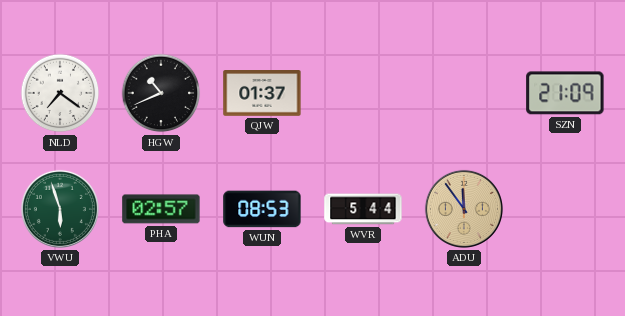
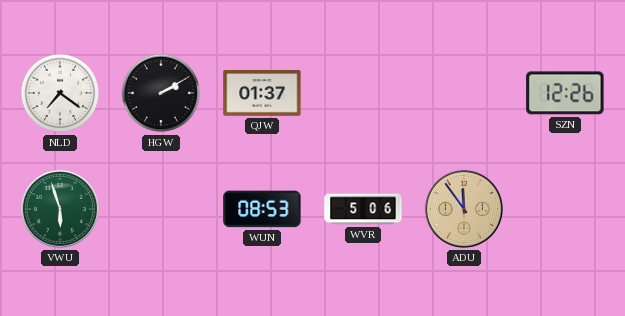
HGW: 10:41 -> 2:10 (161, 93)
SZN: 21:09 -> 12:26 (565, 93)
PHA: 02:57 -> none (161, 209)
WVR: 5:44 -> 5:06 (363, 209)
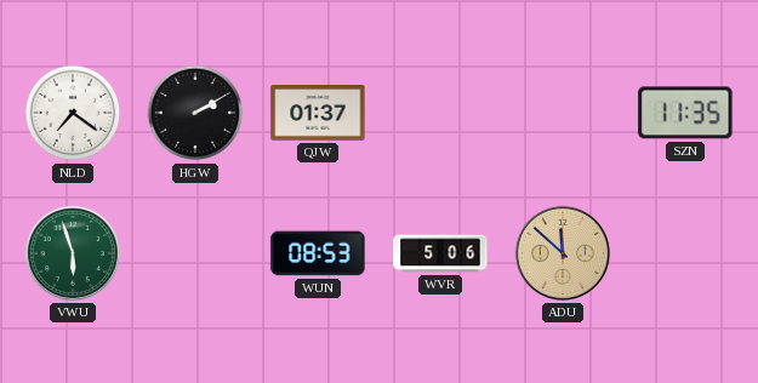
SZN: 12:26 -> 11:35 (685, 113)
ADU: 11:54 -> 11:52 (563, 253)
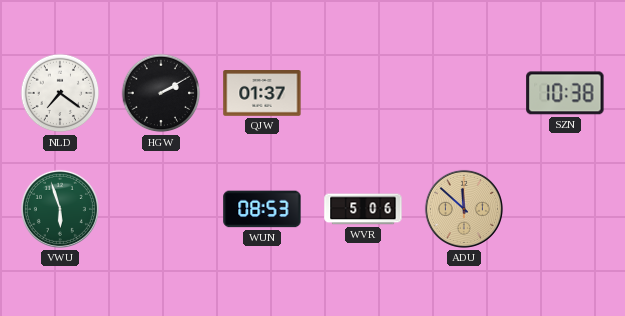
SZN: 11:35 -> 10:38 (565, 93)
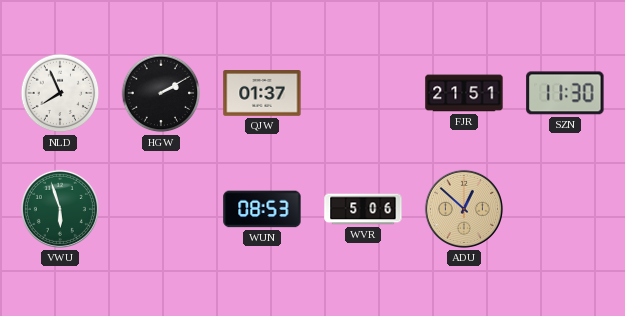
NLD: 7:21 -> 7:56 (60, 93)
FJR: none -> 21:51 (464, 93)
SZN: 10:38 -> 11:30 (565, 93)
ADU: 11:52 -> 12:52 (464, 209)
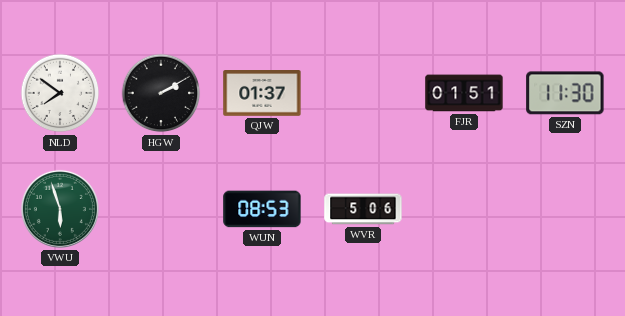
NLD: 7:56 -> 7:51 (60, 93)
FJR: 21:51 -> 01:51 (464, 93)
ADU: 12:52 -> none (464, 209)
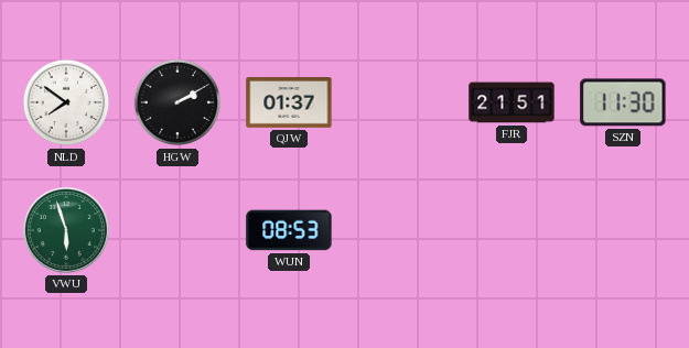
FJR: 01:51 -> 21:51 (512, 102)
WVR: 5:06 -> none (363, 209)
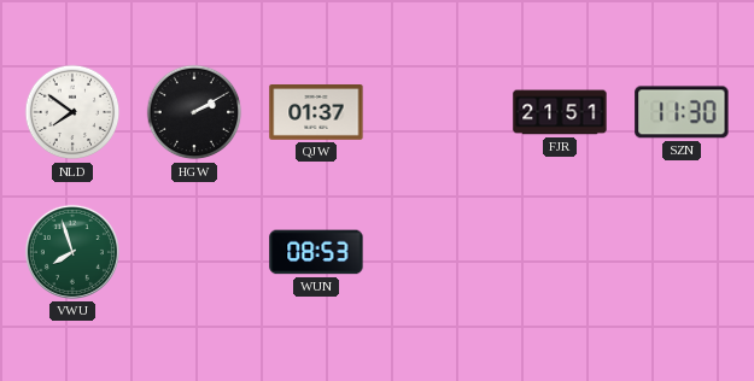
VWU: 5:57 -> 7:57 (72, 252)
